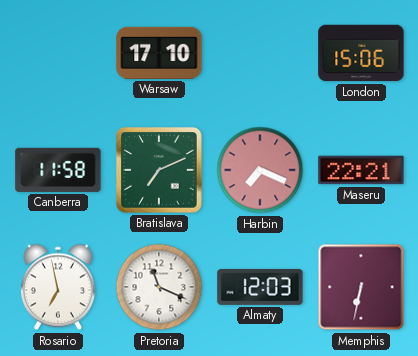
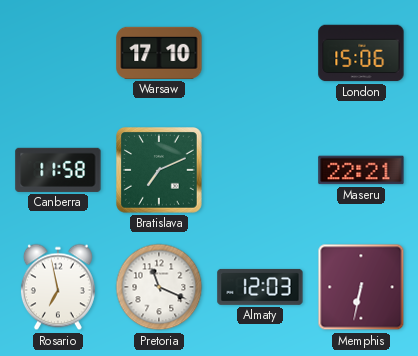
Harbin: 7:19 -> none (260, 170)
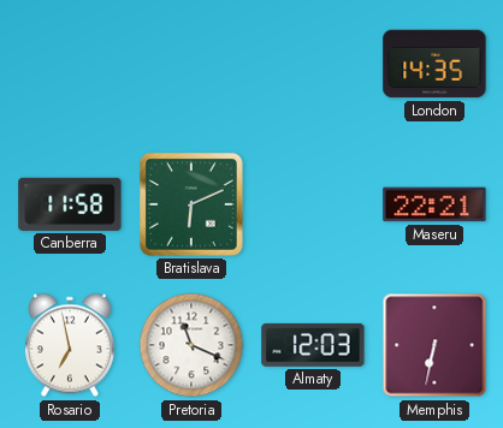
Warsaw: 17:10 -> none (159, 53)
London: 15:06 -> 14:35 (434, 64)
Bratislava: 7:11 -> 6:11 (193, 206)
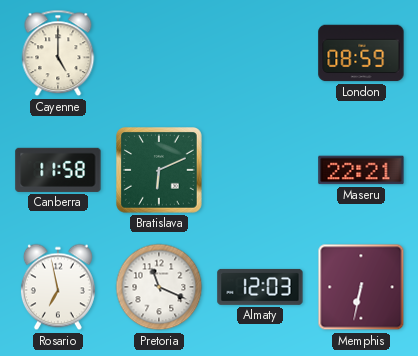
Cayenne: none -> 5:00 (58, 53)
London: 14:35 -> 08:59 (361, 53)
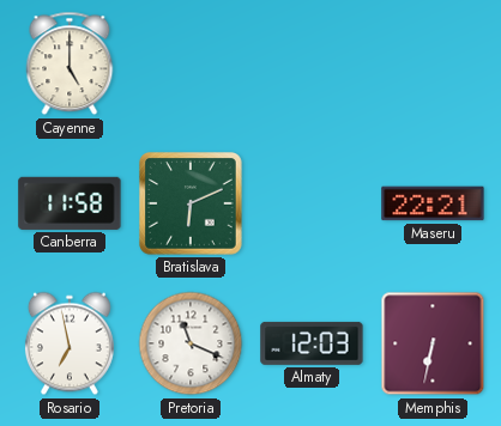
London: 08:59 -> none (361, 53)
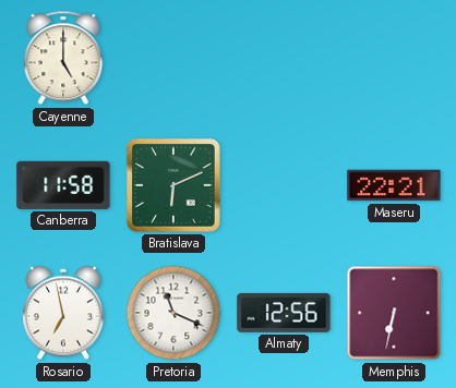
Almaty: 12:03 -> 12:56 (284, 313)
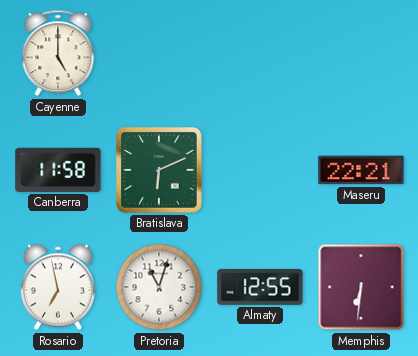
Pretoria: 11:19 -> 11:03 (159, 287)
Almaty: 12:56 -> 12:55 (260, 287)
Memphis: 6:32 -> 6:31 (361, 287)
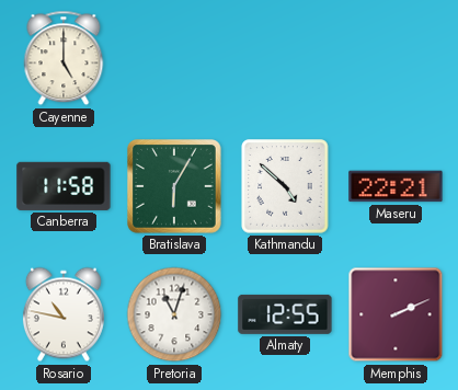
Bratislava: 6:11 -> 6:05 (175, 187)
Kathmandu: none -> 4:52 (285, 186)
Rosario: 6:58 -> 10:47 (64, 314)
Memphis: 6:31 -> 2:11 (396, 314)
